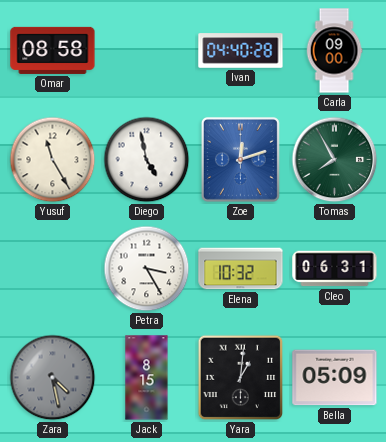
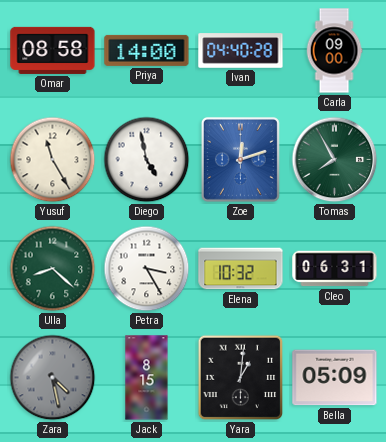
Priya: none -> 14:00 (147, 50)
Ulla: none -> 8:22 (53, 269)
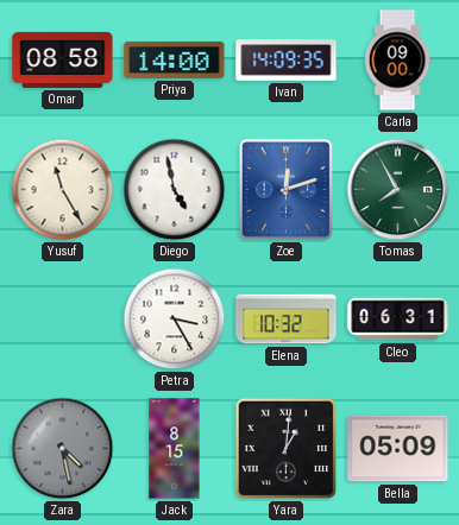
Ivan: 04:40 -> 14:09 (287, 61)
Ulla: 8:22 -> none (53, 269)
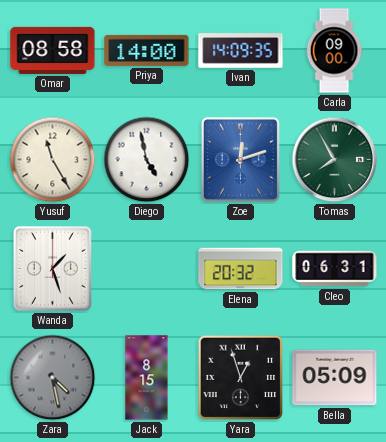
Wanda: none -> 1:27 (52, 268)
Petra: 3:25 -> none (175, 320)
Elena: 10:32 -> 20:32 (241, 269)
Yara: 1:01 -> 12:57 (241, 378)
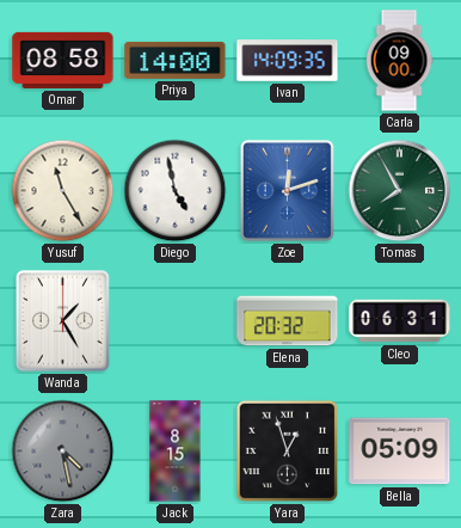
Wanda: 1:27 -> 1:25 (62, 320)
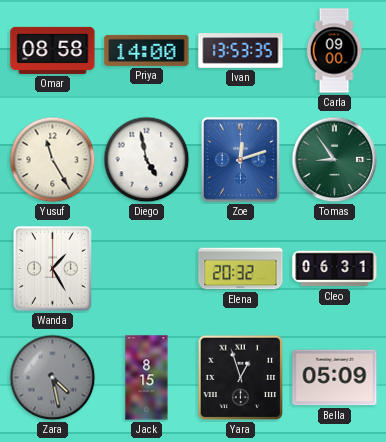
Ivan: 14:09 -> 13:53 (241, 51)
Tomas: 7:55 -> 8:54 (335, 160)
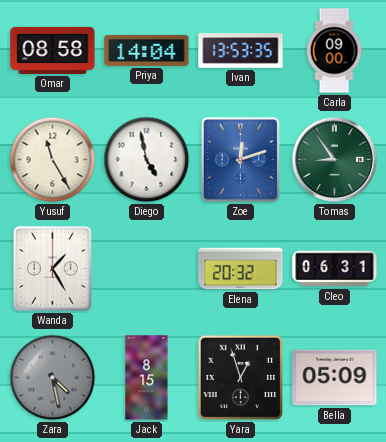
Priya: 14:00 -> 14:04 (147, 50)
